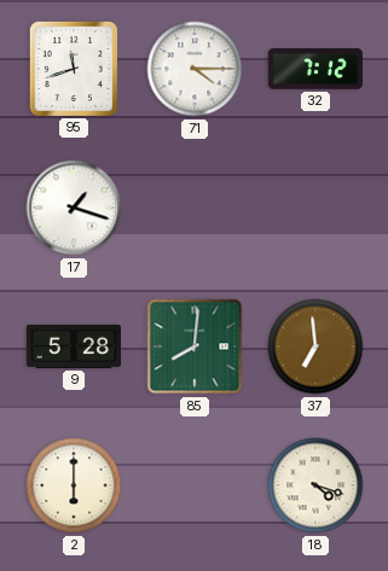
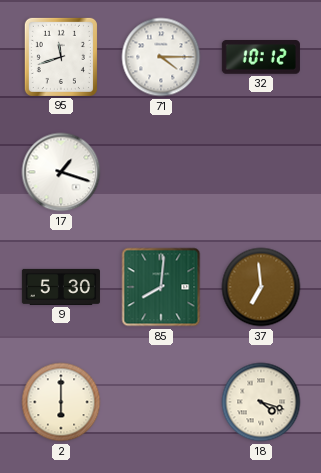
32: 7:12 -> 10:12 (261, 57)
9: 5:28 -> 5:30 (61, 287)
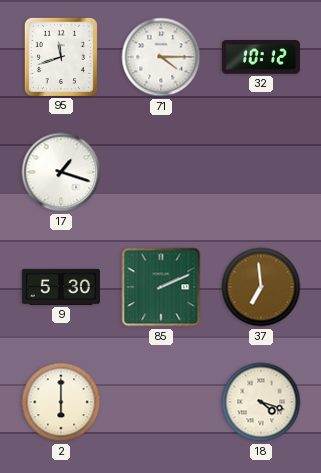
85: 8:01 -> 2:11 (161, 287)
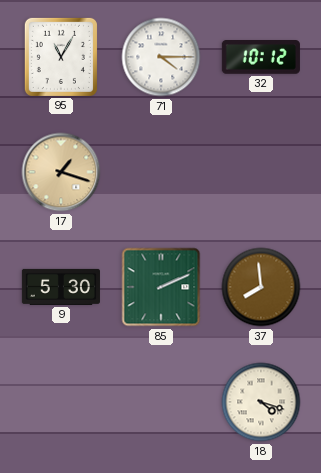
95: 11:42 -> 11:05 (61, 57)
17 dial: white -> champagne (61, 172)
37: 6:59 -> 7:59 (261, 287)
2: 6:00 -> none (61, 402)
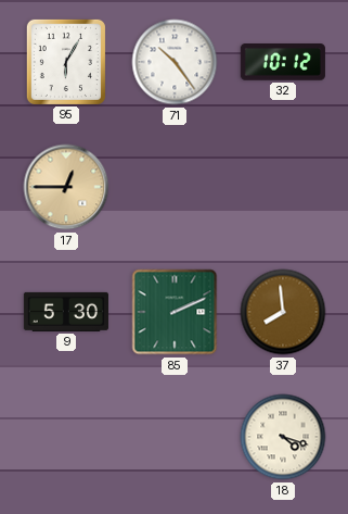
95: 11:05 -> 6:05 (66, 62)
71: 4:15 -> 10:24 (175, 62)
17: 1:18 -> 12:45 (66, 187)
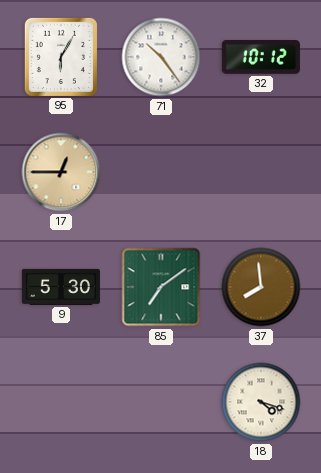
85: 2:11 -> 7:09 (161, 287)
